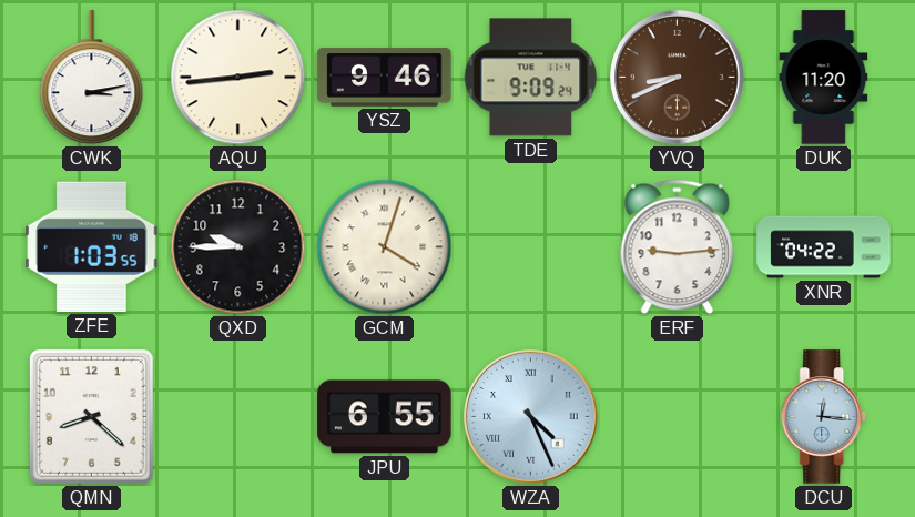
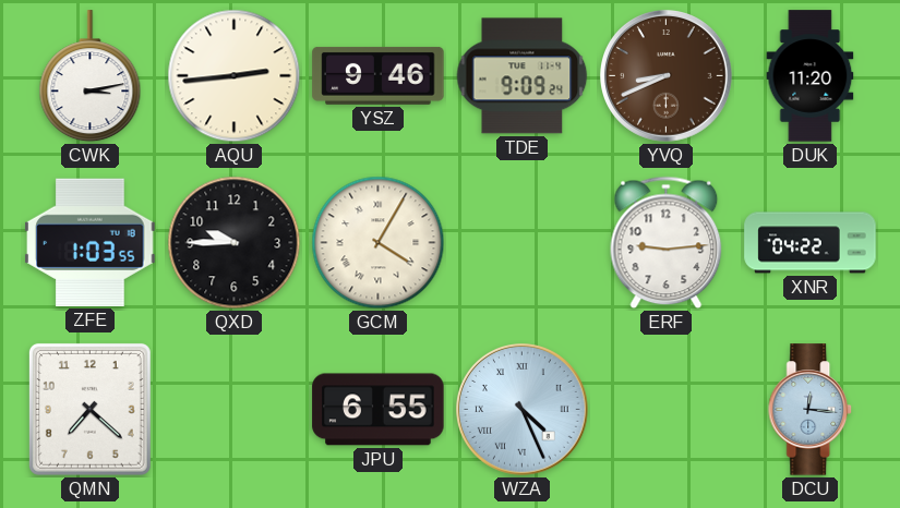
GCM: 4:03 -> 4:05 (379, 243)
QMN: 8:22 -> 7:22 (89, 409)
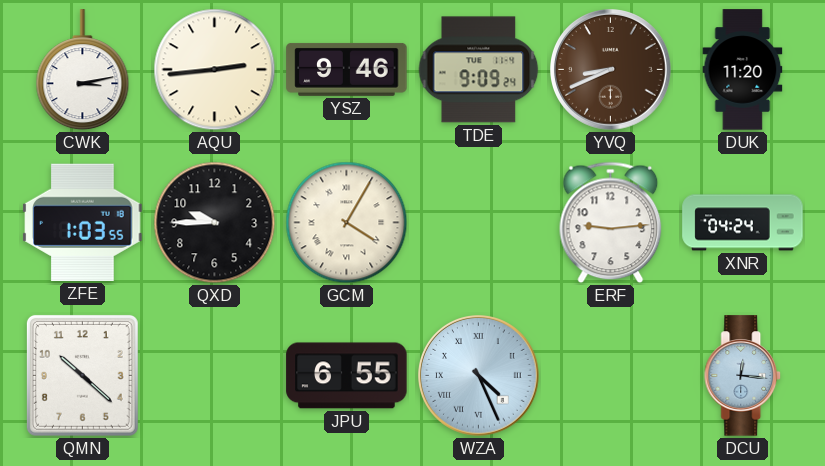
XNR: 04:22 -> 04:24 (743, 223)
QMN: 7:22 -> 10:22 (82, 375)
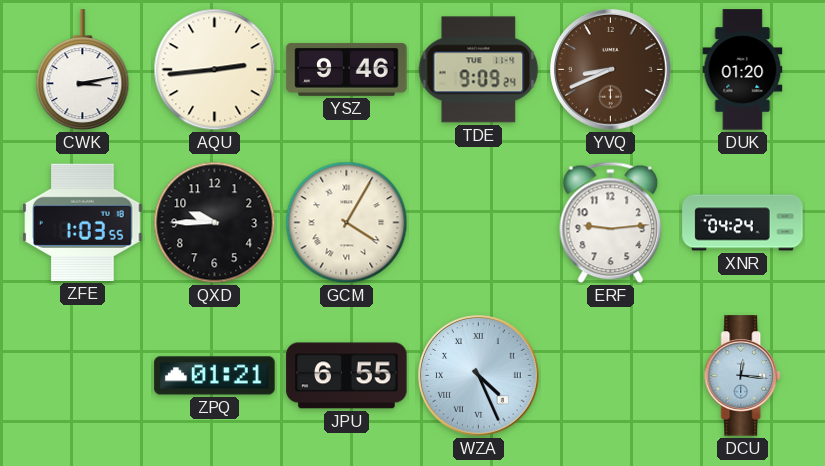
DUK: 11:20 -> 01:20 (743, 70)
QMN: 10:22 -> none (82, 375)
ZPQ: none -> 01:21 (215, 376)
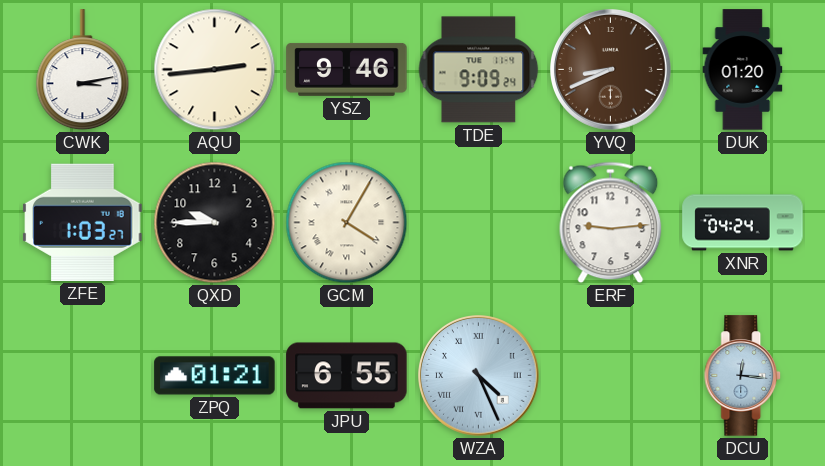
ZFE: 1:03:55 -> 1:03:27 (83, 222)
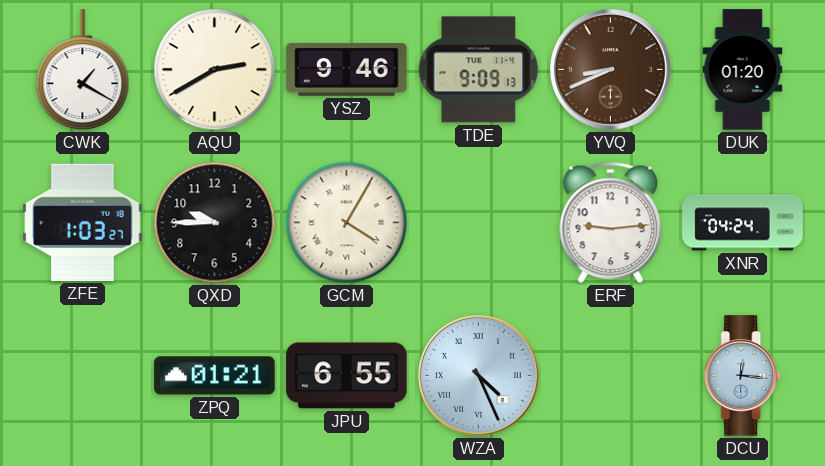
CWK: 3:13 -> 1:20 (83, 70)
AQU: 2:44 -> 2:40 (215, 70)
TDE: 9:09:24 -> 9:09:13 (479, 70)
